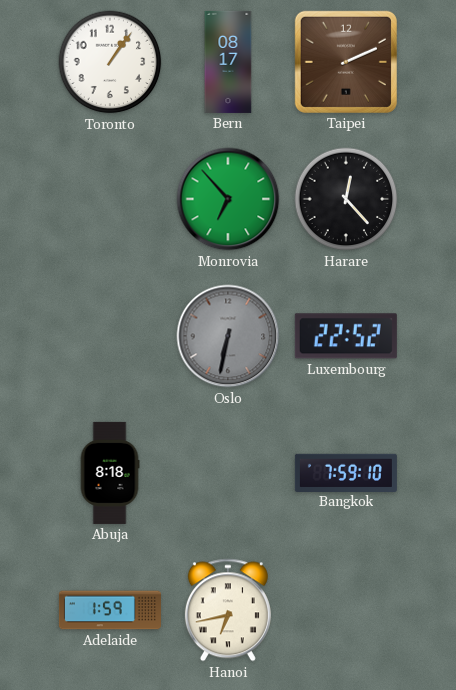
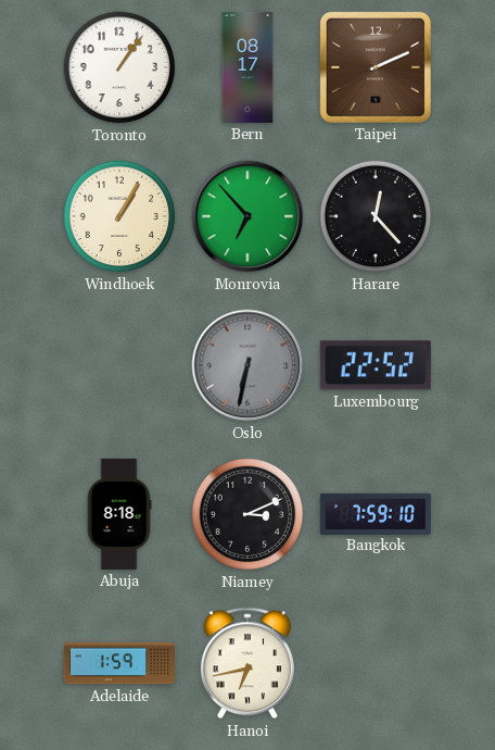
Windhoek: none -> 1:05 (119, 216)
Niamey: none -> 3:11 (247, 514)
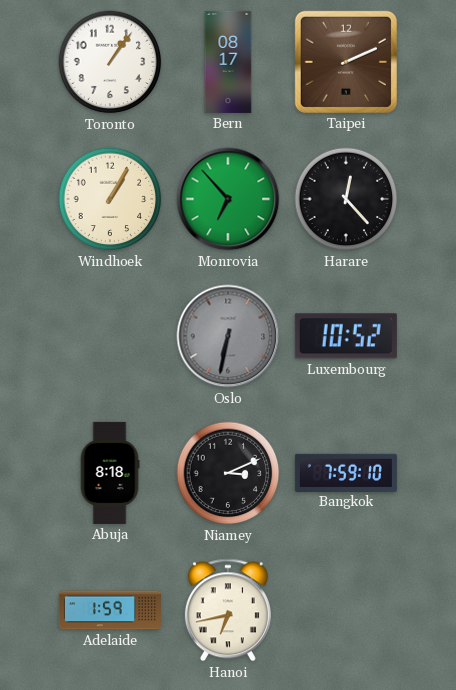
Luxembourg: 22:52 -> 10:52 (346, 336)
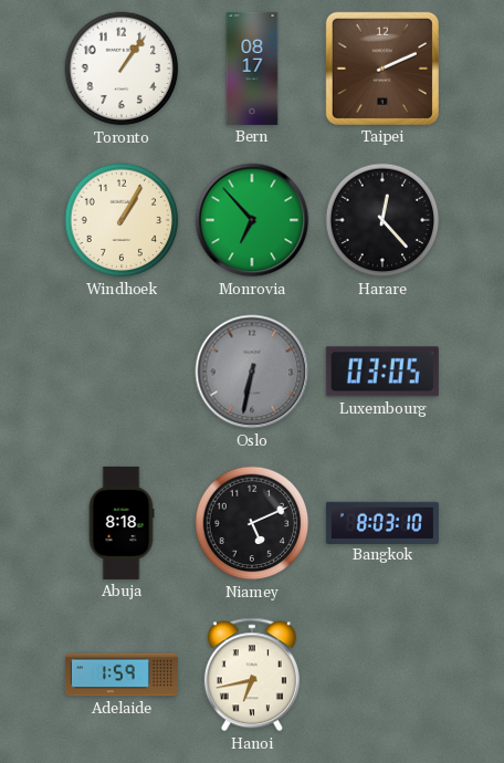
Luxembourg: 10:52 -> 03:05 (382, 372)
Niamey: 3:11 -> 5:11 (252, 523)
Bangkok: 7:59 -> 8:03 (382, 522)
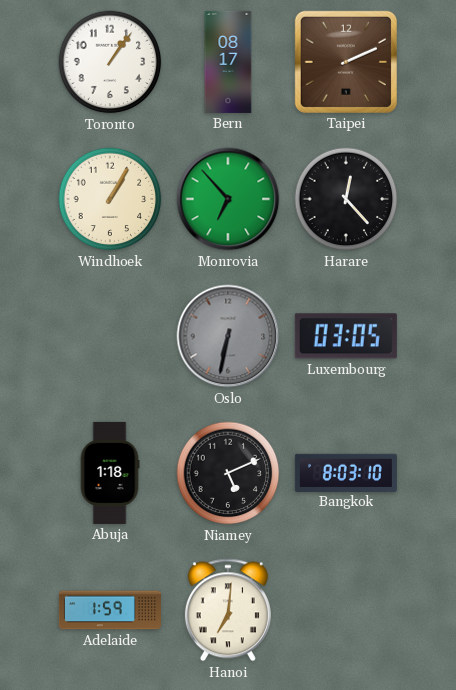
Abuja: 8:18 -> 1:18 (110, 473)
Hanoi: 6:43 -> 7:01 (228, 610)
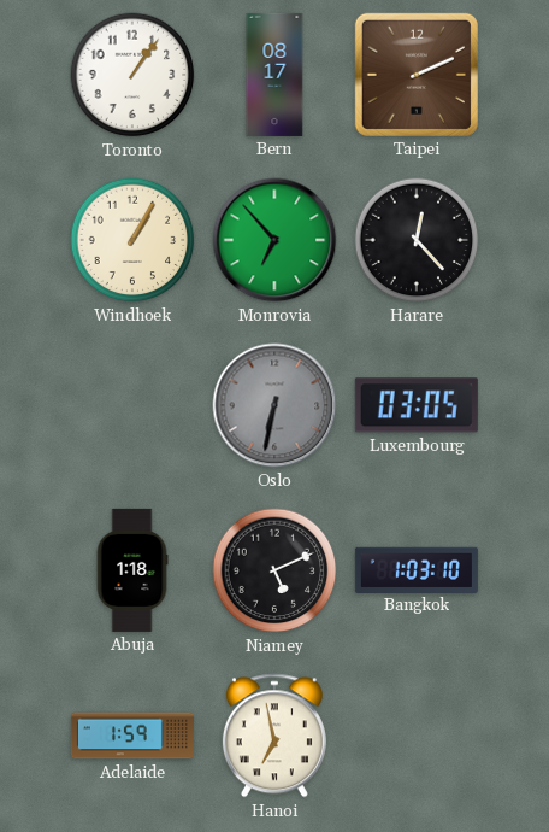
Bangkok: 8:03 -> 1:03 (417, 569)
Hanoi: 7:01 -> 6:58 (274, 736)
